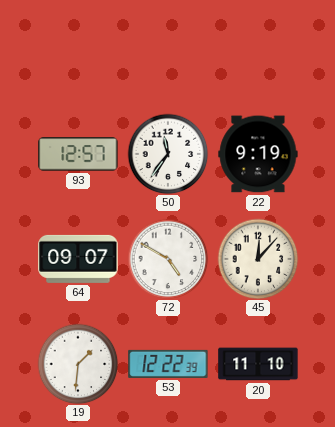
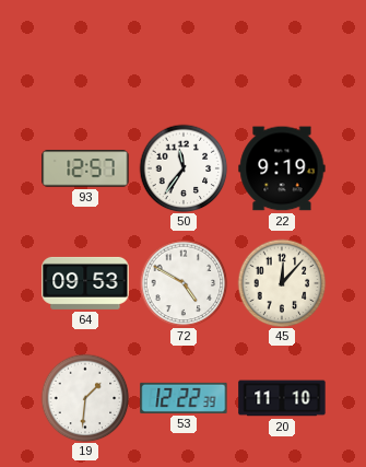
64: 09:07 -> 09:53 (85, 283)
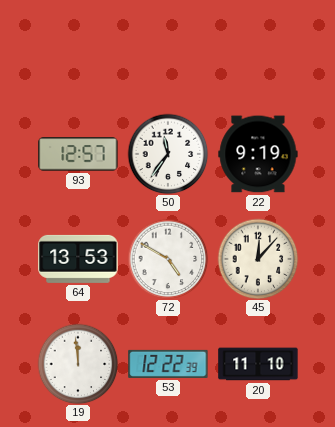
64: 09:53 -> 13:53 (78, 259)
19: 1:31 -> 11:59 (78, 364)
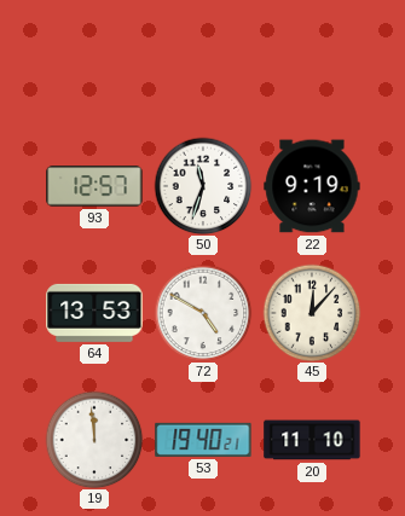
50: 11:36 -> 11:33 (203, 186)
53: 12:22 -> 19:40 (203, 440)
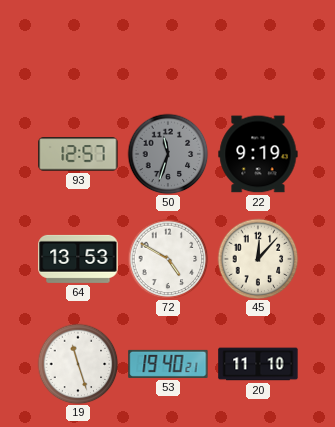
50 dial: white -> grey (168, 154)
19: 11:59 -> 11:27 (78, 364)
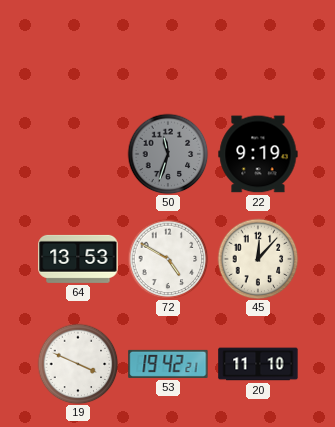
93: 12:57 -> none (78, 154)
19: 11:27 -> 3:49 (78, 364)
53: 19:40 -> 19:42 (168, 364)
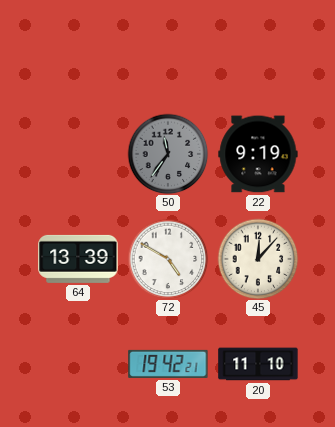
50: 11:33 -> 11:36 (168, 154)
64: 13:53 -> 13:39 (78, 259)
19: 3:49 -> none (78, 364)
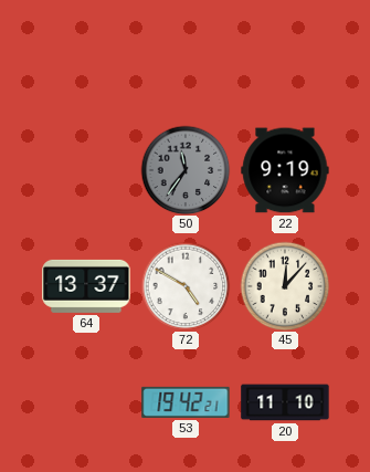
64: 13:39 -> 13:37 (86, 286)
